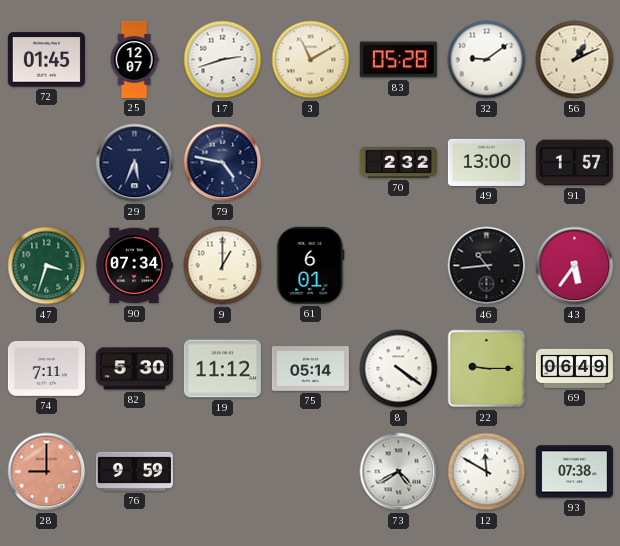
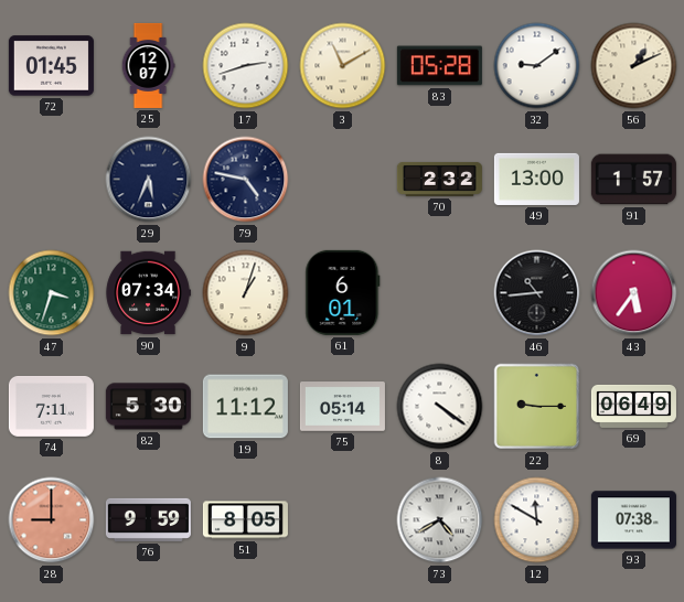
9: 1:00 -> 1:03 (246, 293)
51: none -> 8:05 (245, 520)
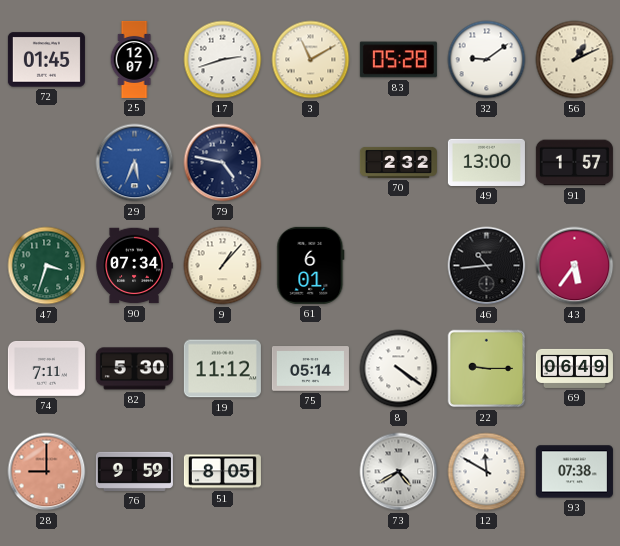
29 dial: navy -> blue (135, 163)
9: 1:03 -> 1:07 (223, 266)
